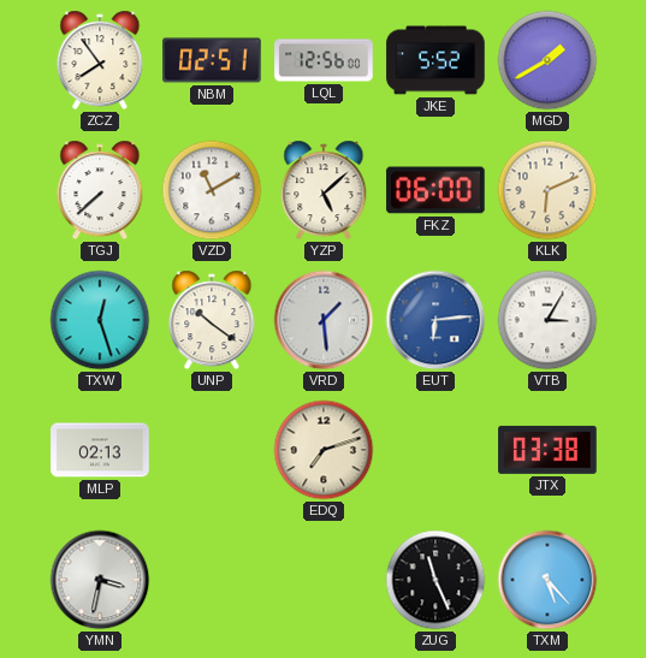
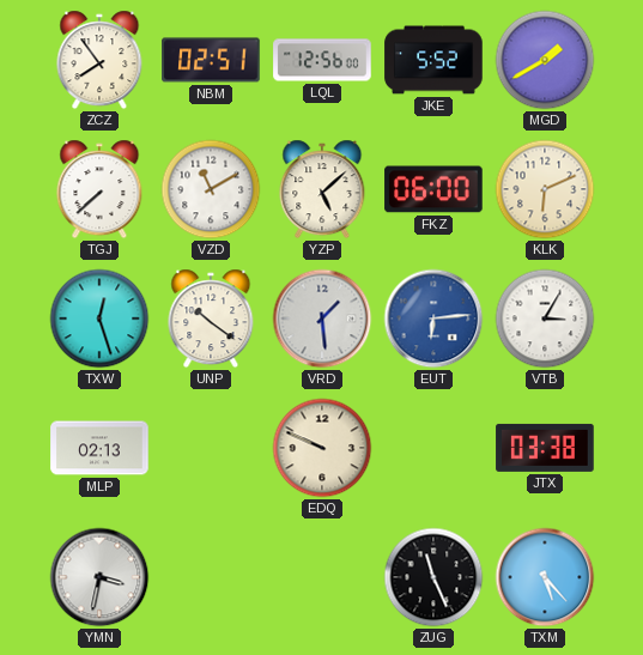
EDQ: 7:12 -> 9:49 (322, 448)
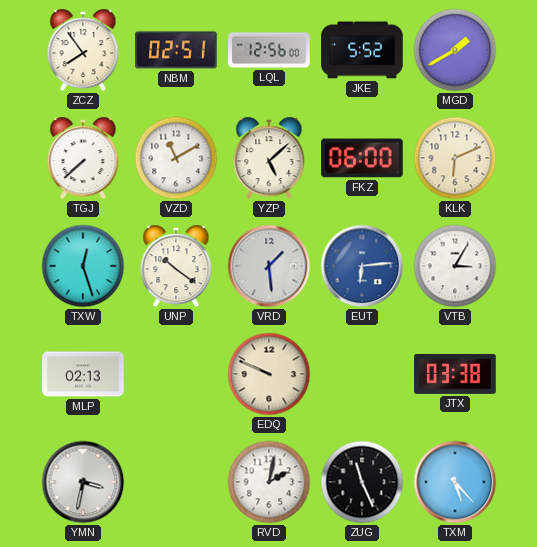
RVD: none -> 2:02 (269, 482)
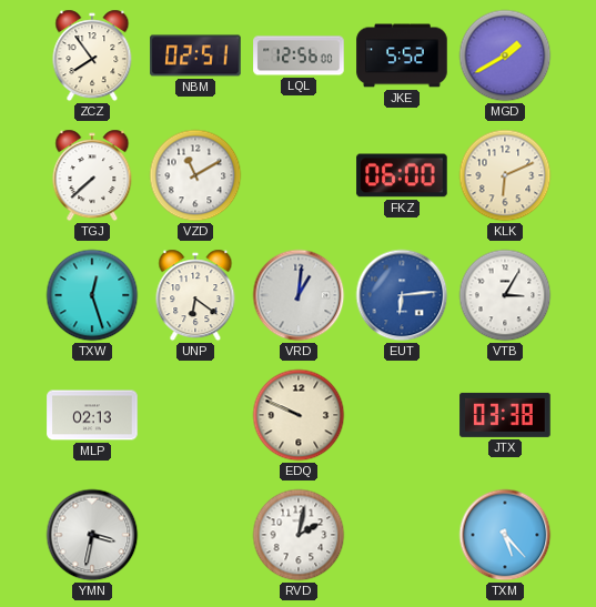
YZP: 5:08 -> none (269, 158)
UNP: 10:21 -> 6:21 (195, 295)
VRD: 1:29 -> 1:01 (299, 295)
ZUG: 11:26 -> none (362, 482)
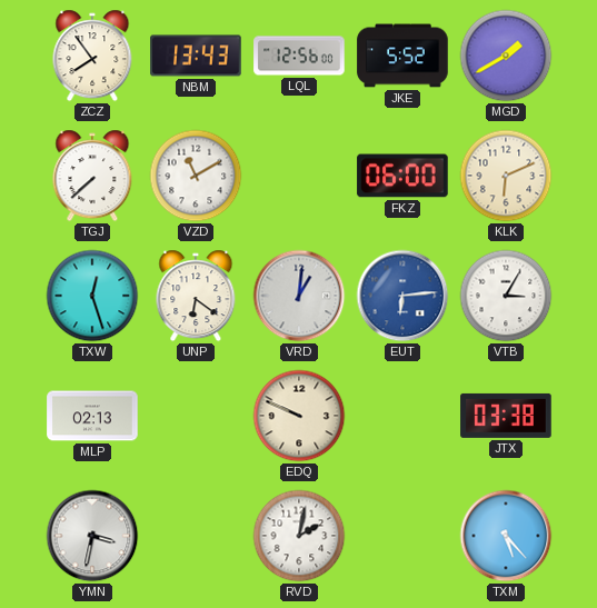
NBM: 02:51 -> 13:43 (196, 56)
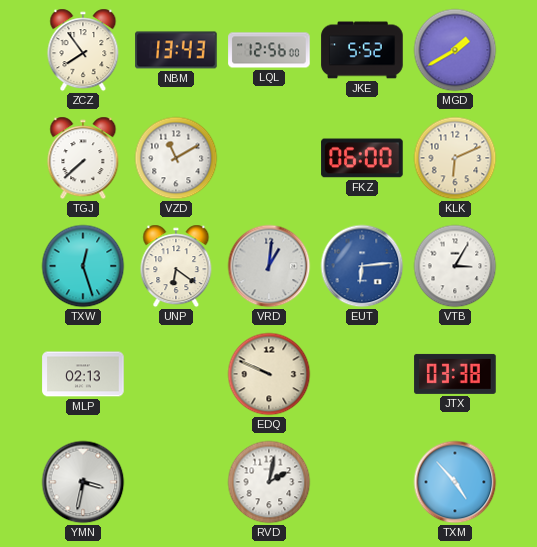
TXM: 5:23 -> 4:53 (455, 482)
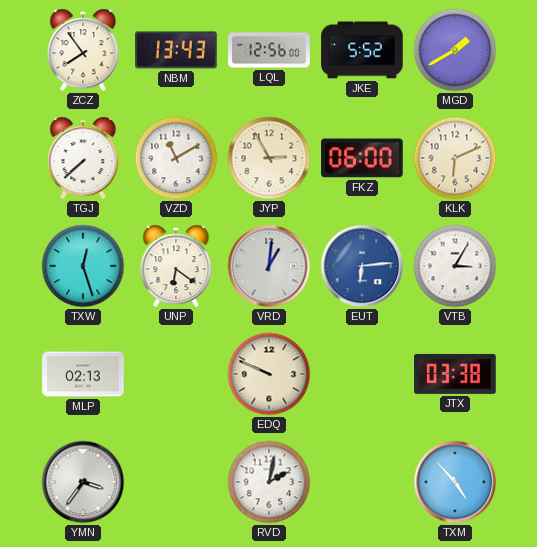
JYP: none -> 2:55 (269, 158)
YMN: 3:32 -> 3:36 (83, 482)
